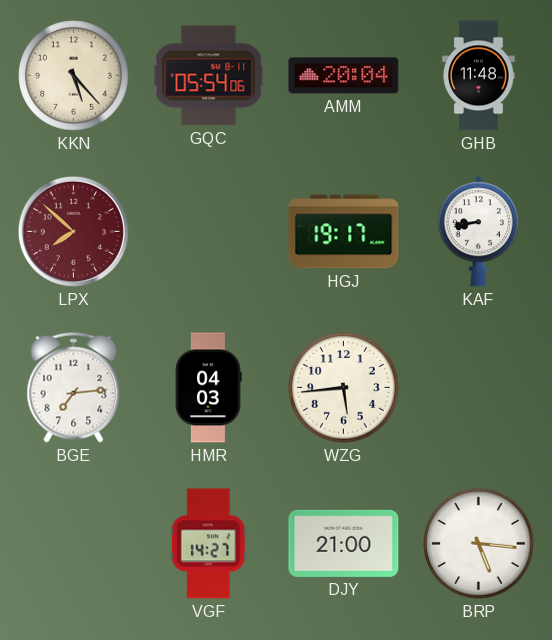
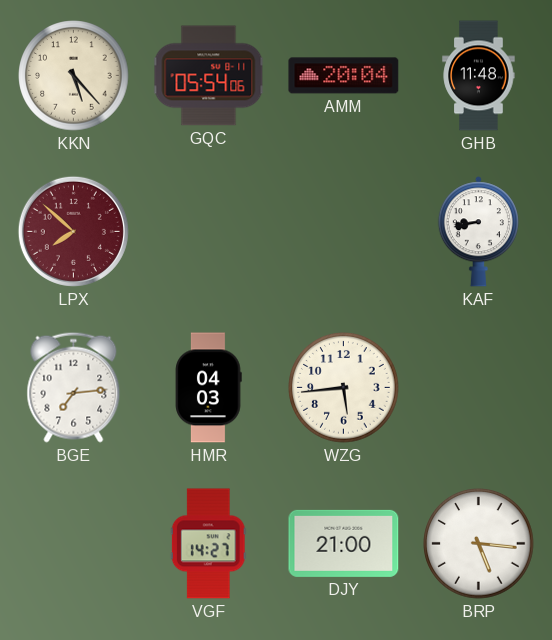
HGJ: 19:17 -> none (344, 232)
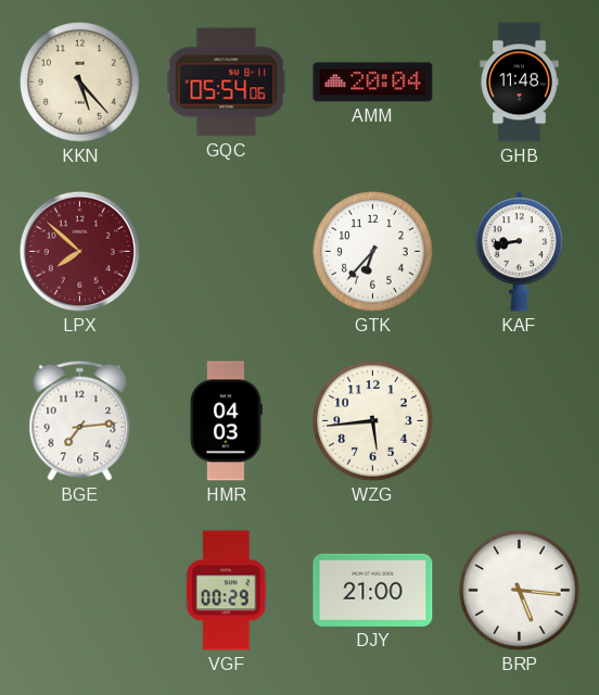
GTK: none -> 6:37 (373, 252)
VGF: 14:27 -> 00:29 (226, 591)
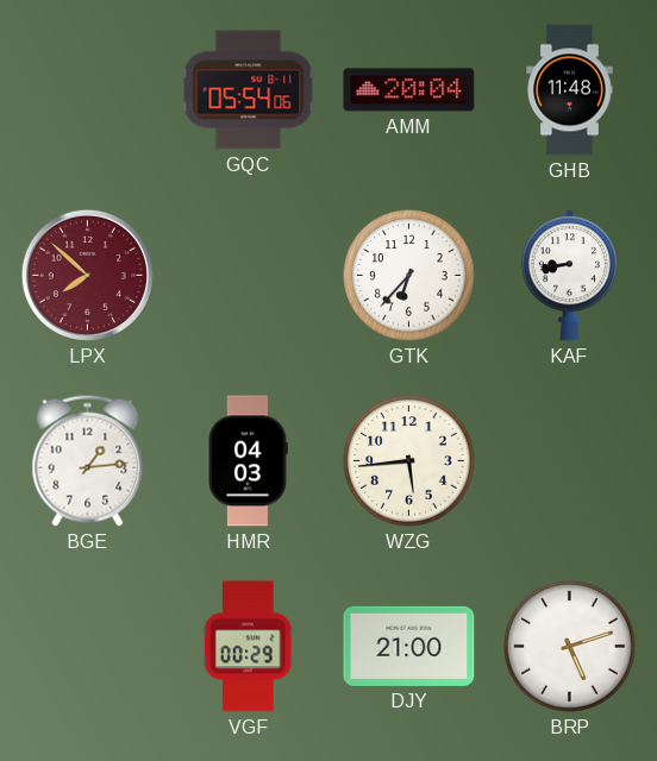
KKN: 5:23 -> none (80, 83)
BGE: 7:14 -> 1:14 (88, 460)
BRP: 5:16 -> 5:12 (570, 647)
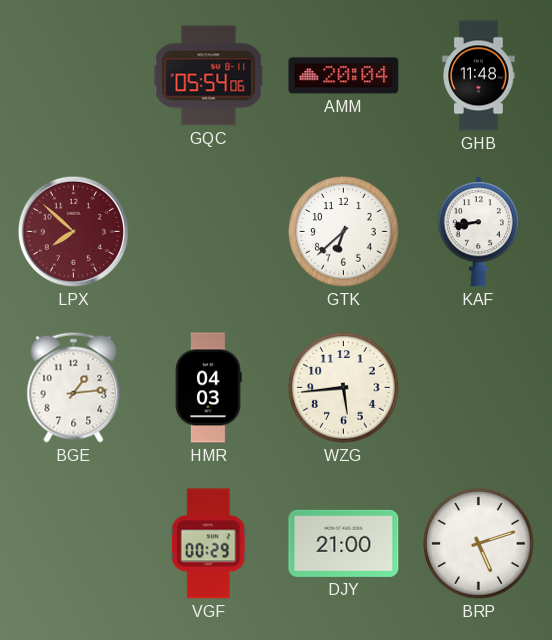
GTK: 6:37 -> 6:38 (344, 232)
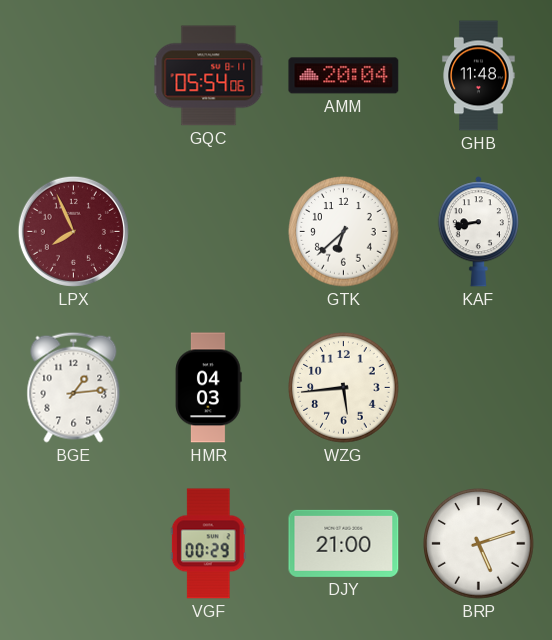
LPX: 7:52 -> 7:56 (73, 231)
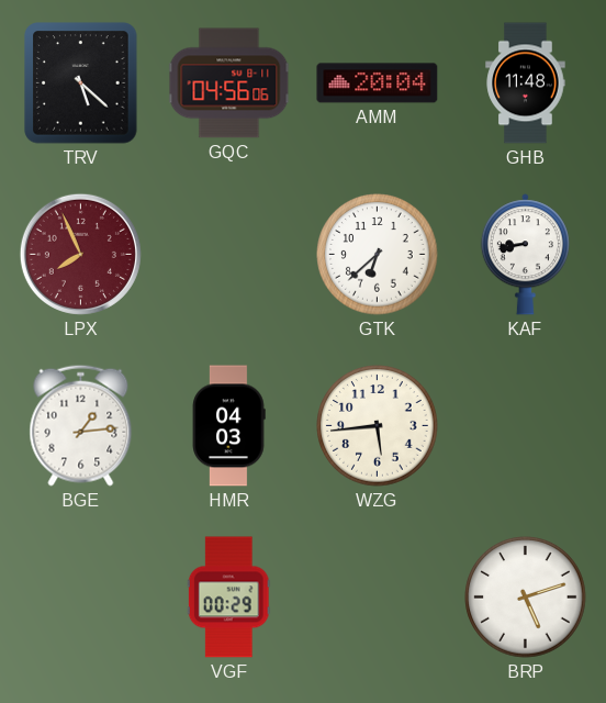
TRV: none -> 5:22 (81, 83)
GQC: 05:54 -> 04:56 (229, 83)
DJY: 21:00 -> none (344, 543)
